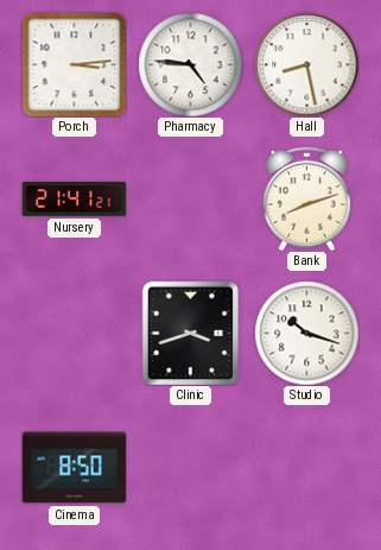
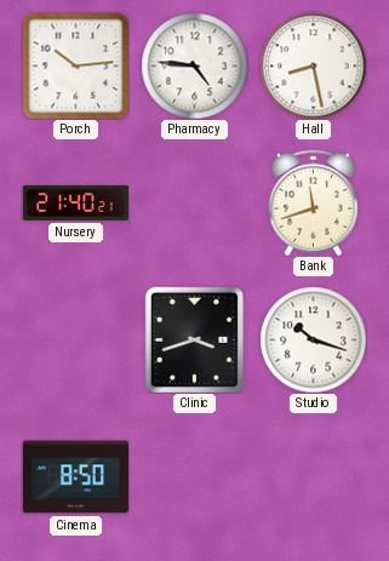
Porch: 3:14 -> 10:14 (75, 65)
Nursery: 21:41 -> 21:40 (75, 202)
Bank: 8:12 -> 11:42 (313, 202)
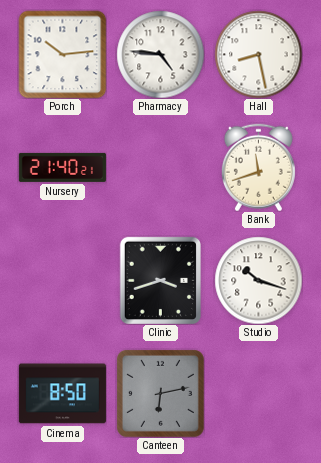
Canteen: none -> 6:13 (160, 393)
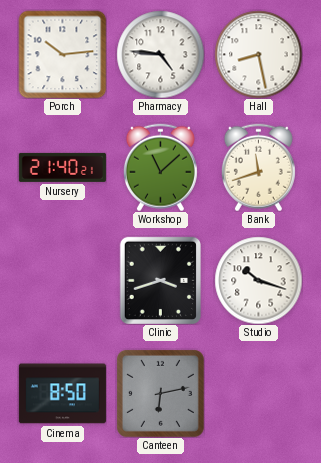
Workshop: none -> 11:08 (160, 167)
